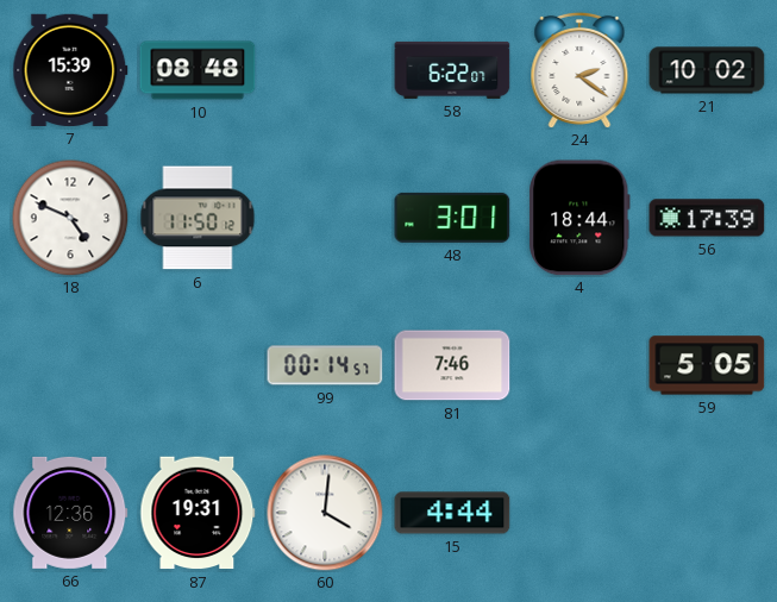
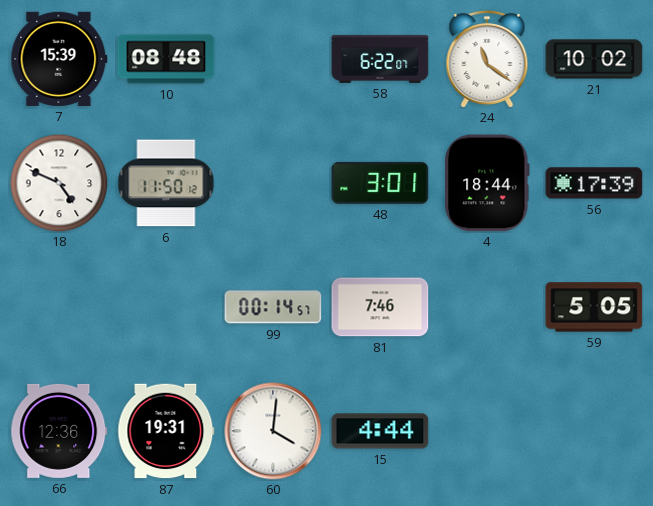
24: 2:21 -> 11:21 (487, 58)
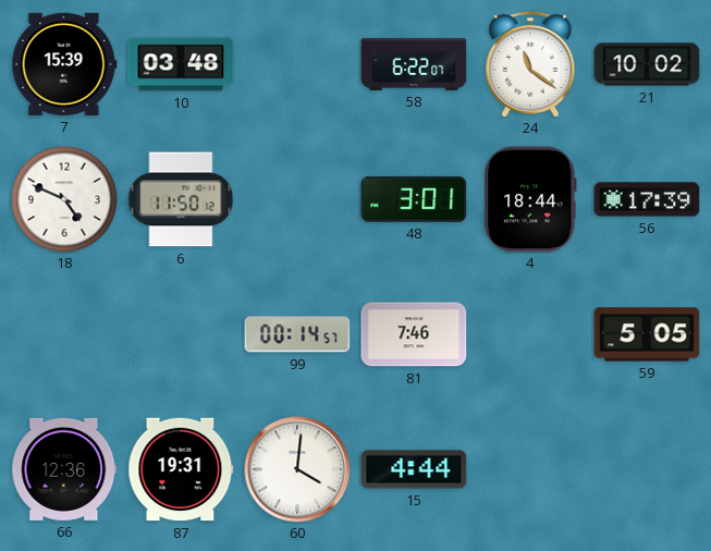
10: 08:48 -> 03:48 (181, 64)
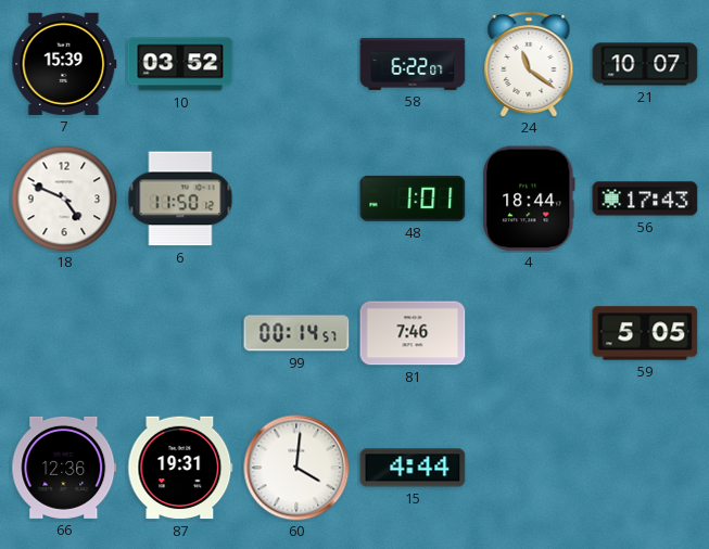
10: 03:48 -> 03:52 (180, 64)
21: 10:02 -> 10:07 (645, 64)
48: 3:01 -> 1:01 (413, 199)
56: 17:39 -> 17:43 (645, 199)
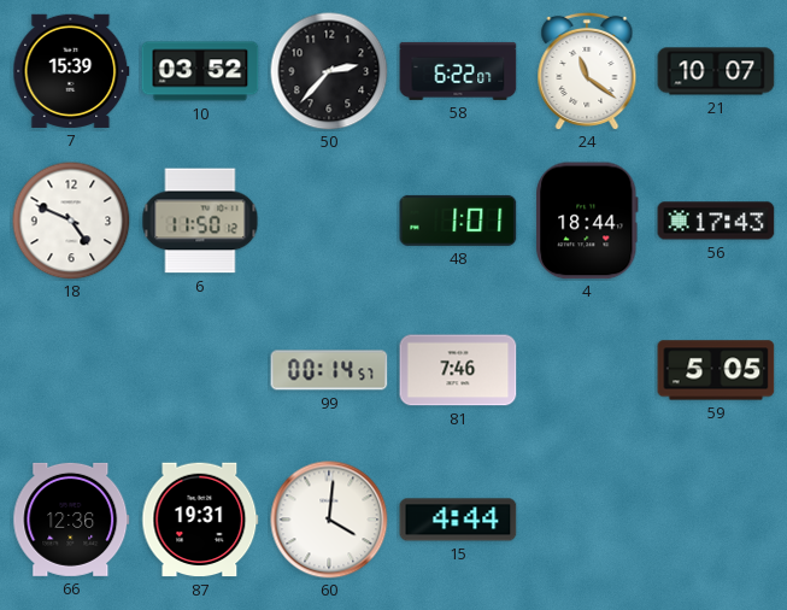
50: none -> 2:37 (329, 71)
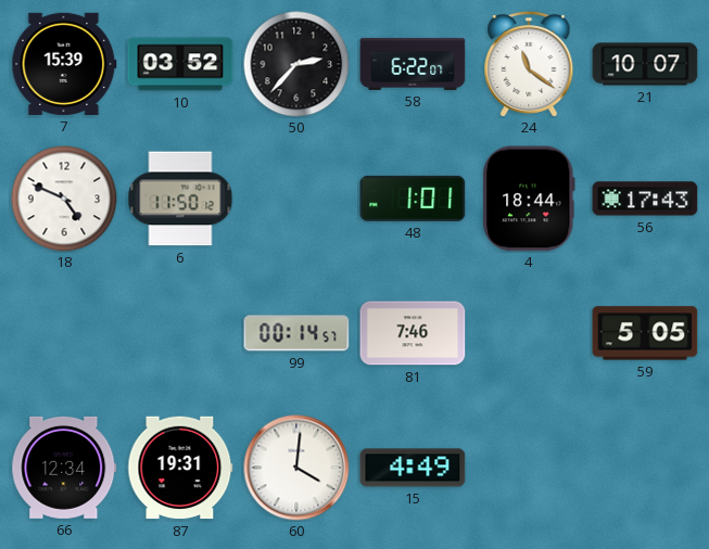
66: 12:36 -> 12:34 (64, 468)
15: 4:44 -> 4:49 (413, 468)
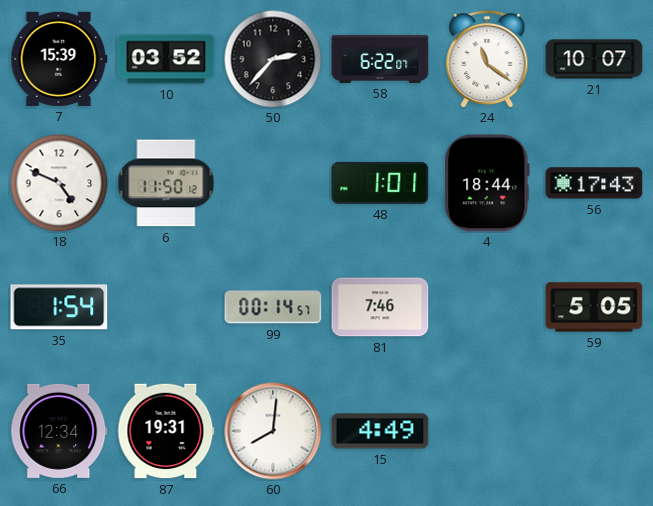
35: none -> 1:54 (59, 307)
60: 4:01 -> 8:01 (273, 431)
